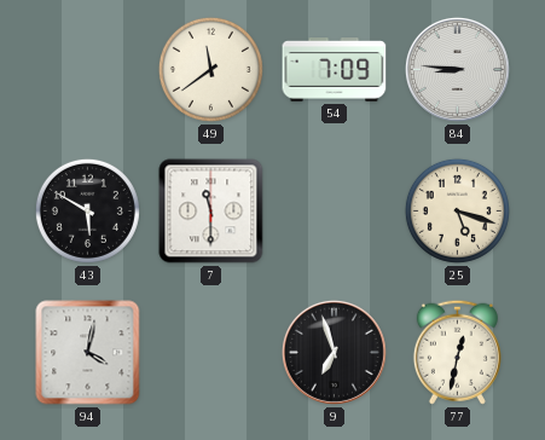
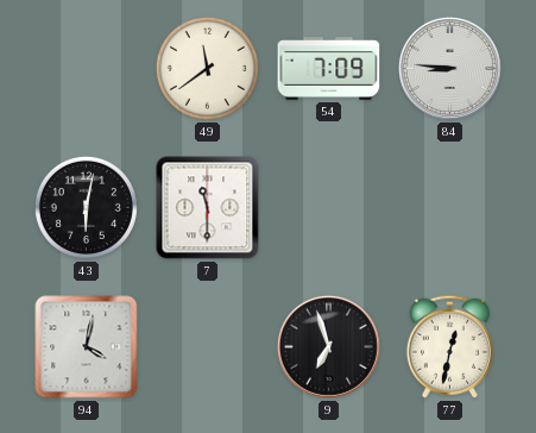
43: 5:50 -> 6:02 (86, 207)
25: 5:18 -> none (457, 210)
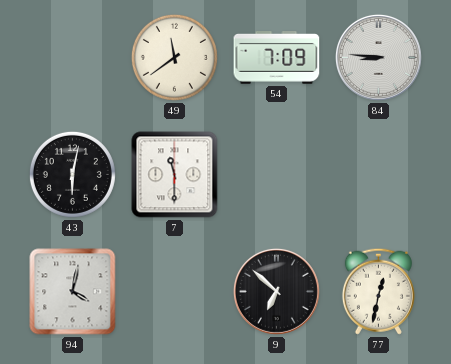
9: 6:57 -> 6:52 (276, 291)
